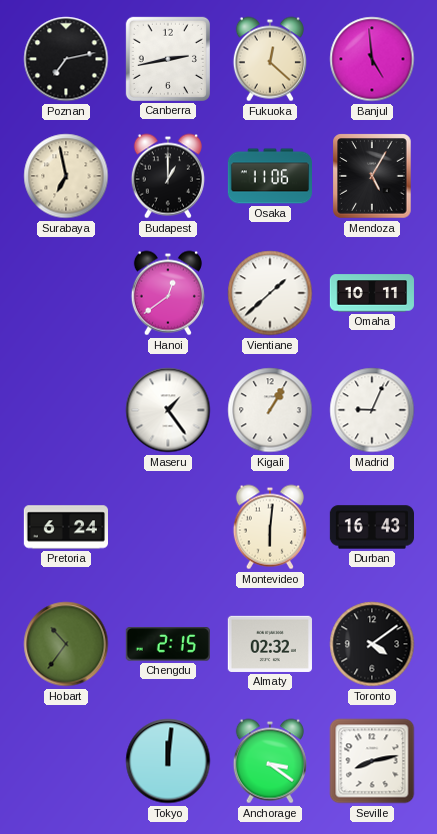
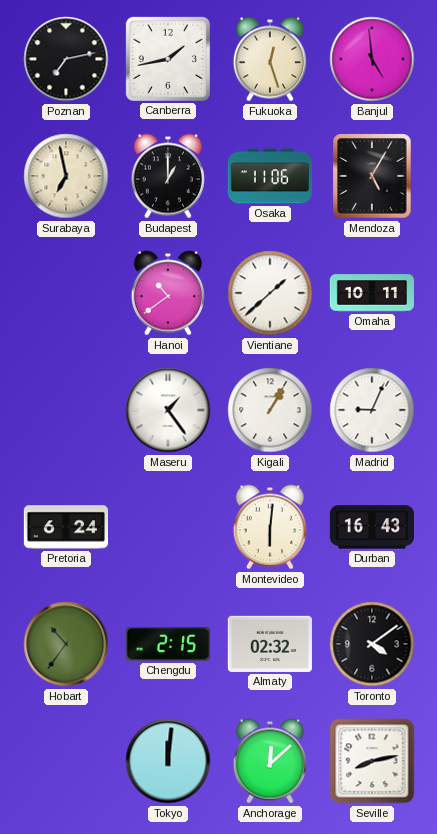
Canberra: 2:43 -> 1:43 (168, 59)
Fukuoka: 12:22 -> 12:27 (270, 59)
Hanoi: 12:39 -> 10:39 (168, 293)
Anchorage: 3:21 -> 12:08 (270, 761)
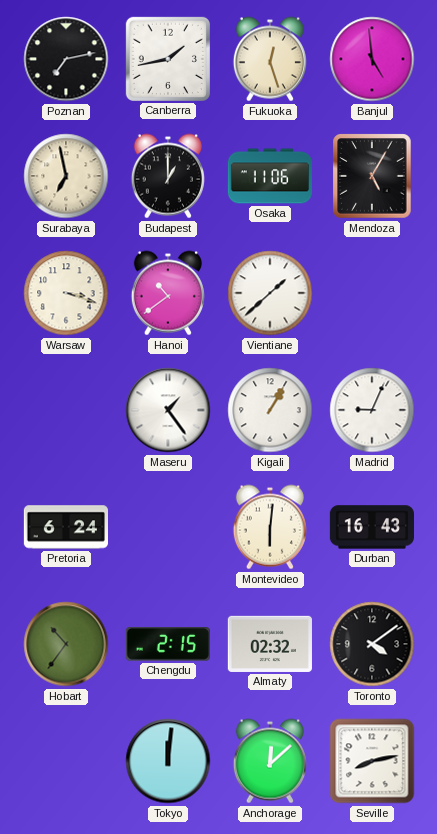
Warsaw: none -> 3:18 (66, 293)
Omaha: 10:11 -> none (372, 293)
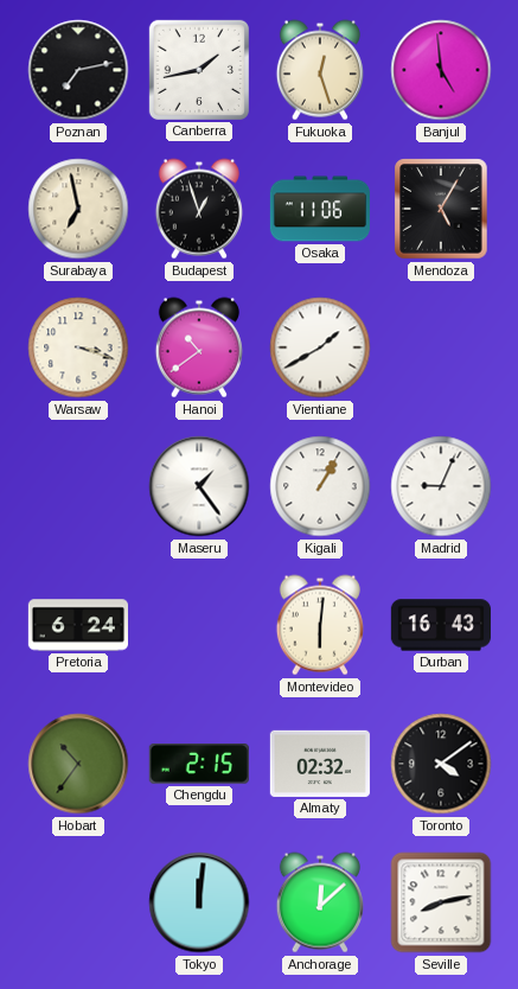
Budapest: 1:00 -> 12:57 (199, 209)
Vientiane: 1:38 -> 1:40 (320, 347)
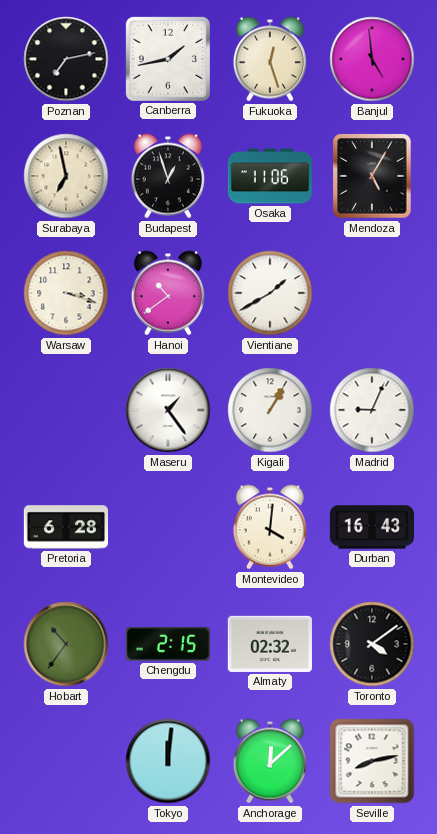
Pretoria: 6:24 -> 6:28 (65, 527)
Montevideo: 6:01 -> 4:01 (270, 527)
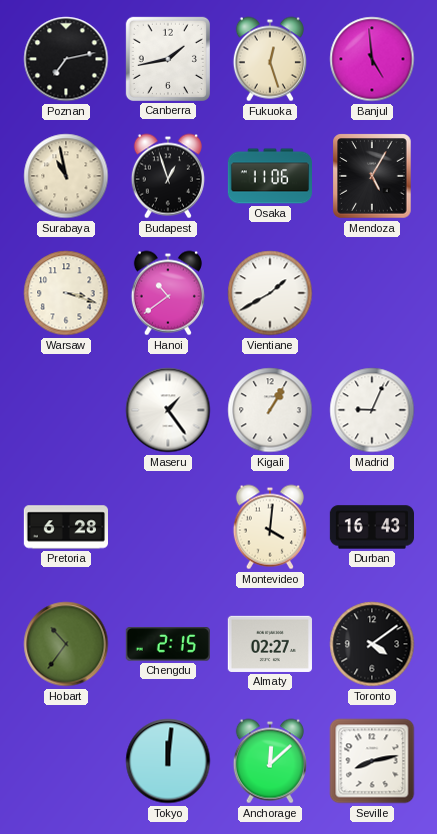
Surabaya: 6:58 -> 10:58 (66, 176)
Almaty: 02:32 -> 02:27 (270, 644)
